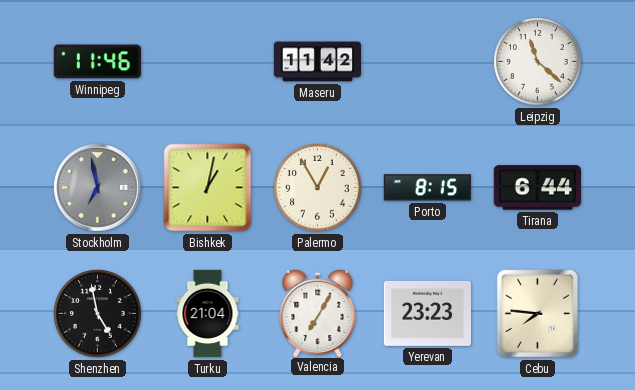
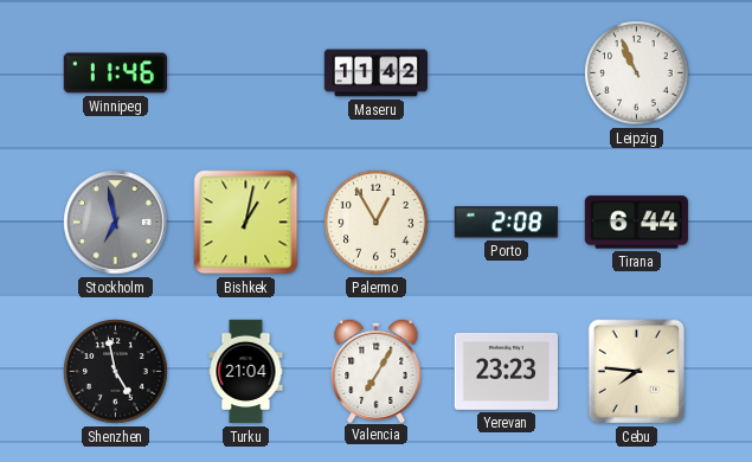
Leipzig: 11:22 -> 10:56 (637, 73)
Porto: 8:15 -> 2:08 (506, 223)
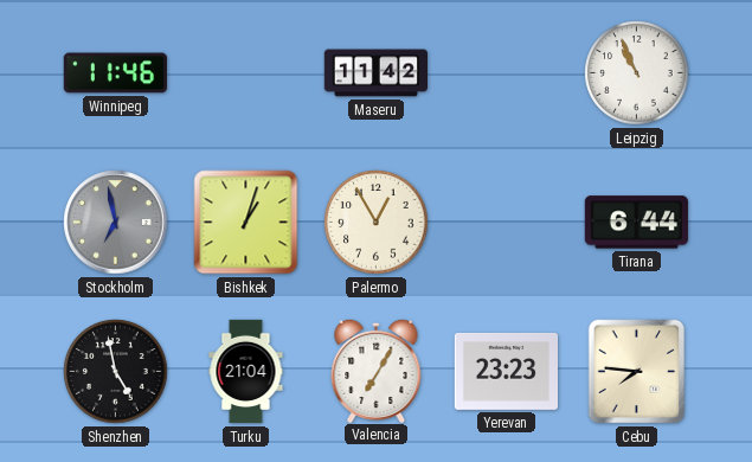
Bishkek: 1:02 -> 1:03 (246, 223)
Porto: 2:08 -> none (506, 223)
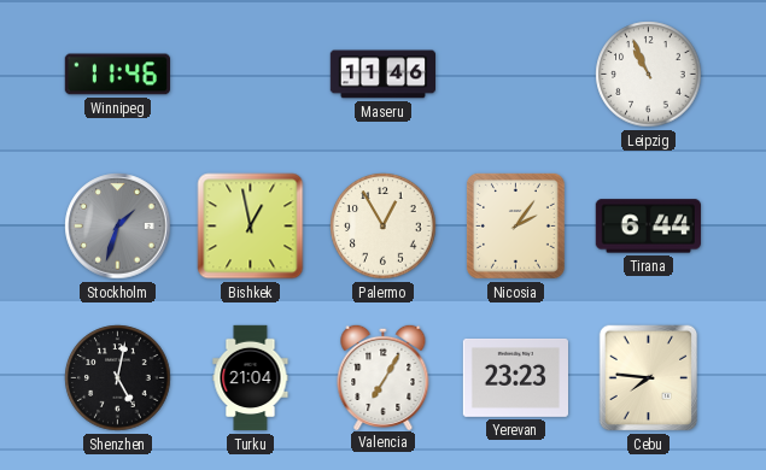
Maseru: 11:42 -> 11:46 (382, 75)
Stockholm: 6:58 -> 1:33 (118, 227)
Bishkek: 1:03 -> 12:58 (251, 227)
Nicosia: none -> 2:06 (515, 225)
Shenzhen: 4:58 -> 5:02 (118, 378)
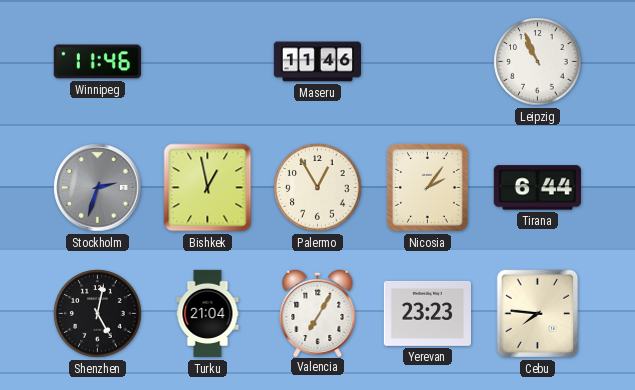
Stockholm: 1:33 -> 2:33 (98, 188)
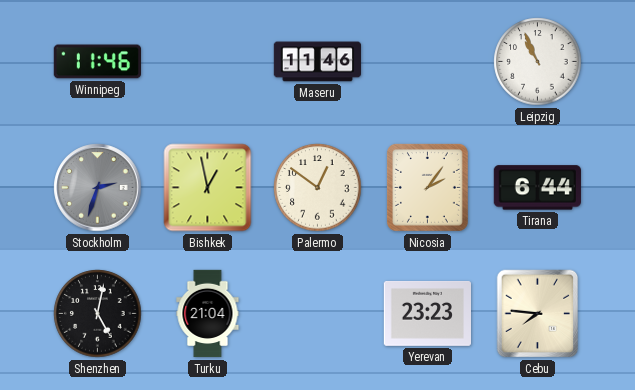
Palermo: 12:55 -> 12:51 (318, 188)
Valencia: 7:05 -> none (318, 312)
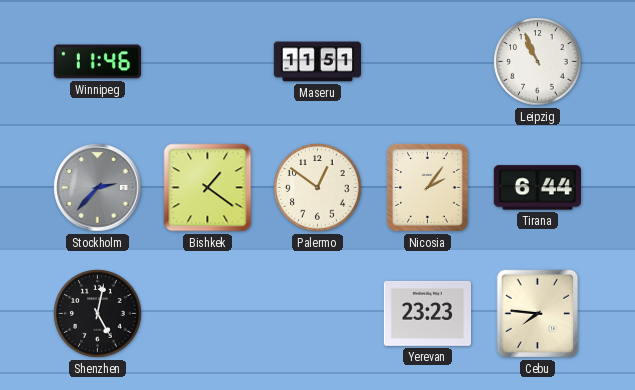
Maseru: 11:46 -> 11:51 (317, 62)
Stockholm: 2:33 -> 2:37 (98, 188)
Bishkek: 12:58 -> 1:21 (208, 188)
Turku: 21:04 -> none (208, 314)
